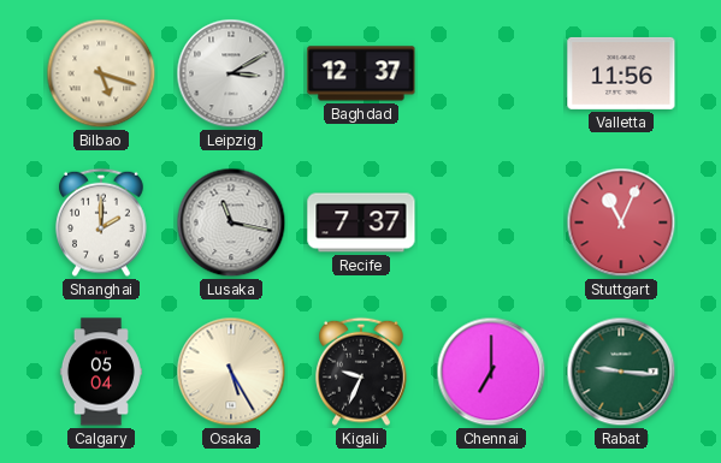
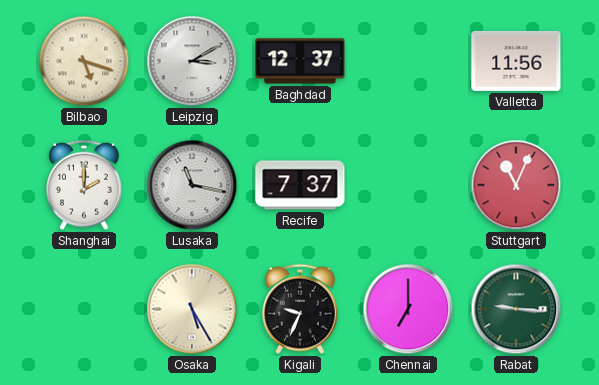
Calgary: 05:04 -> none (101, 372)
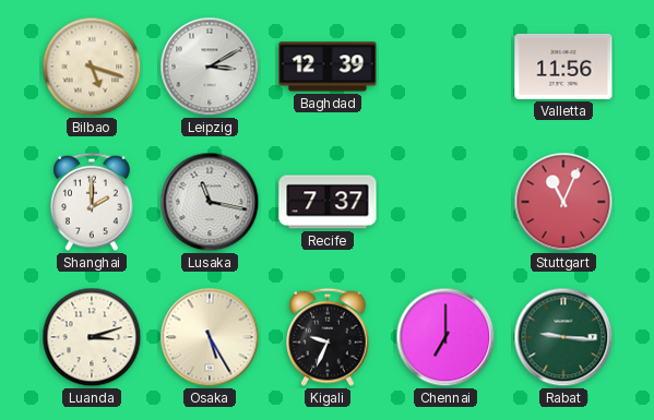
Baghdad: 12:37 -> 12:39 (328, 67)
Luanda: none -> 3:12 (92, 337)
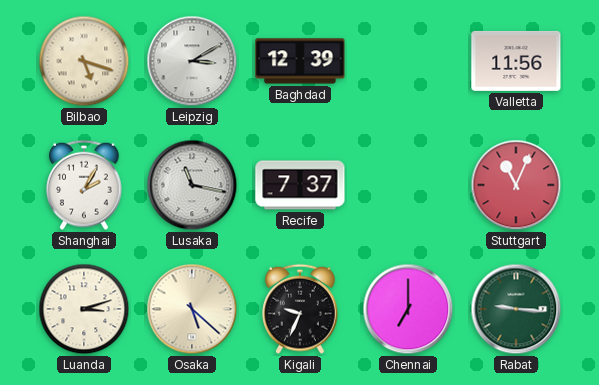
Shanghai: 2:00 -> 2:05 (85, 185)
Osaka: 5:25 -> 5:22 (192, 309)
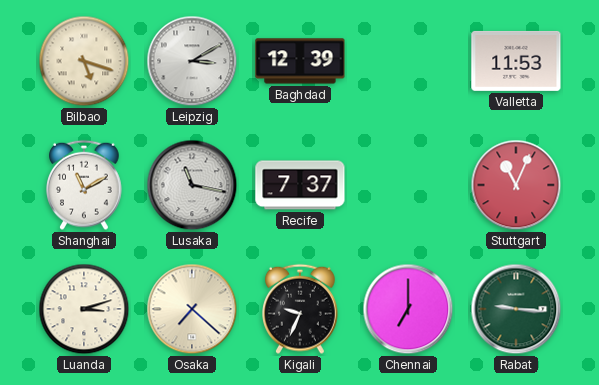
Valletta: 11:56 -> 11:53 (516, 61)
Shanghai: 2:05 -> 11:10 (85, 185)
Osaka: 5:22 -> 7:22 (192, 309)
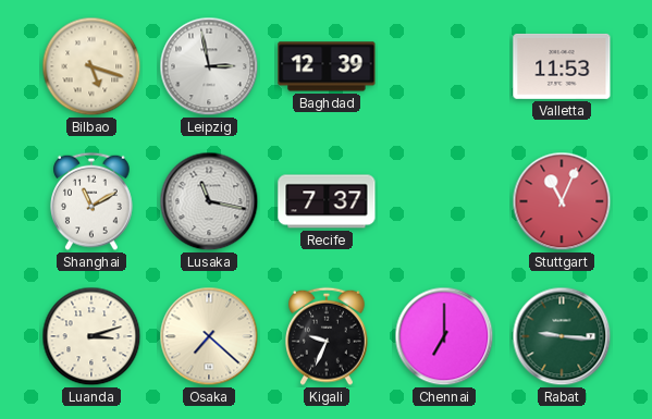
Leipzig: 3:10 -> 2:58 (209, 66)
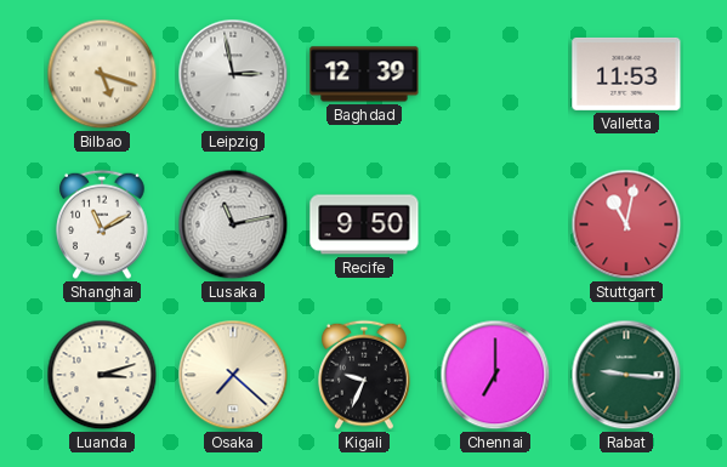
Lusaka: 11:17 -> 11:13 (233, 224)
Recife: 7:37 -> 9:50 (364, 224)
Stuttgart: 11:04 -> 11:02 (626, 224)
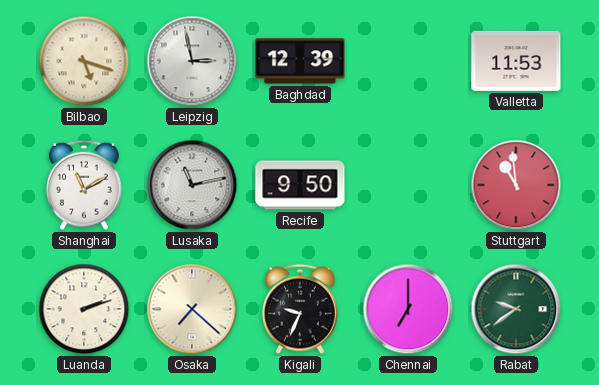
Stuttgart: 11:02 -> 10:59 (516, 185)
Luanda: 3:12 -> 2:12 (84, 309)
Rabat: 9:16 -> 9:39 (516, 309)
